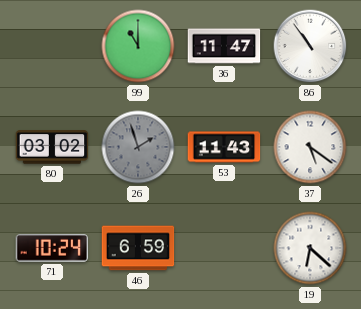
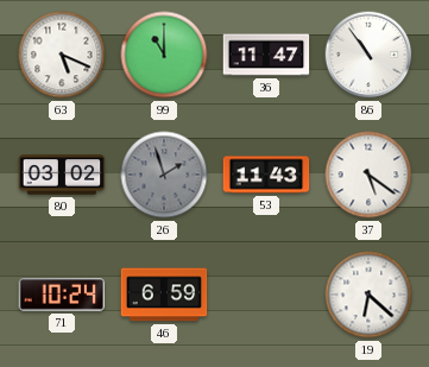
63: none -> 5:19 (62, 55)
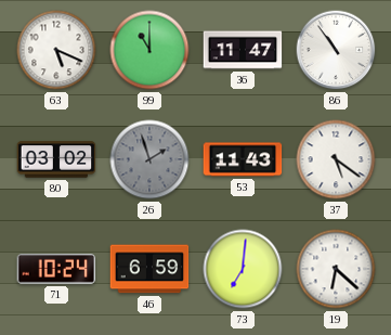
73: none -> 7:01 (243, 269)
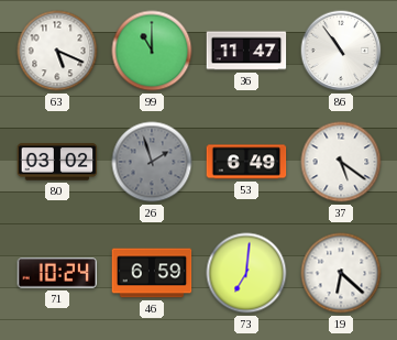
53: 11:43 -> 6:49 (246, 162)
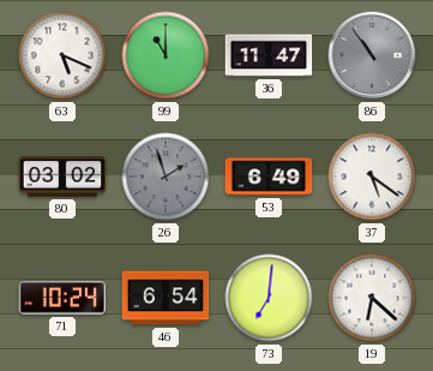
86 dial: white -> grey (372, 55)
46: 6:59 -> 6:54 (166, 298)
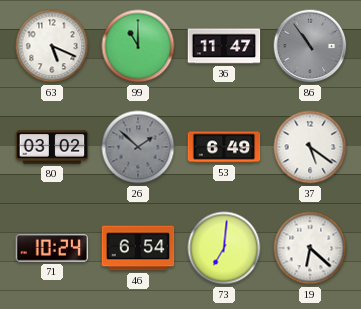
26: 1:57 -> 1:52 (138, 147)
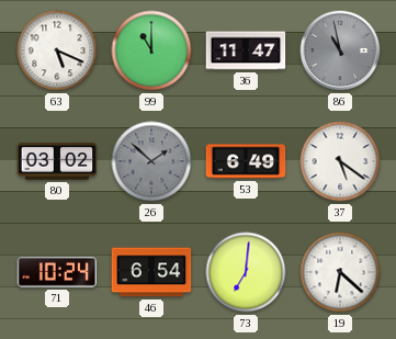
86: 10:54 -> 10:58 (340, 50)
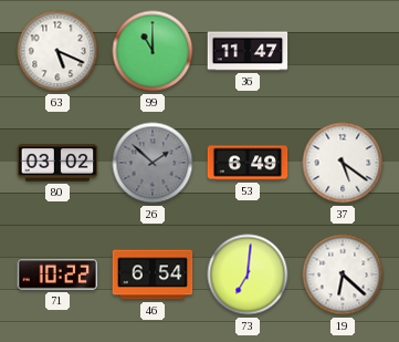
86: 10:58 -> none (340, 50)
71: 10:24 -> 10:22 (57, 276)
